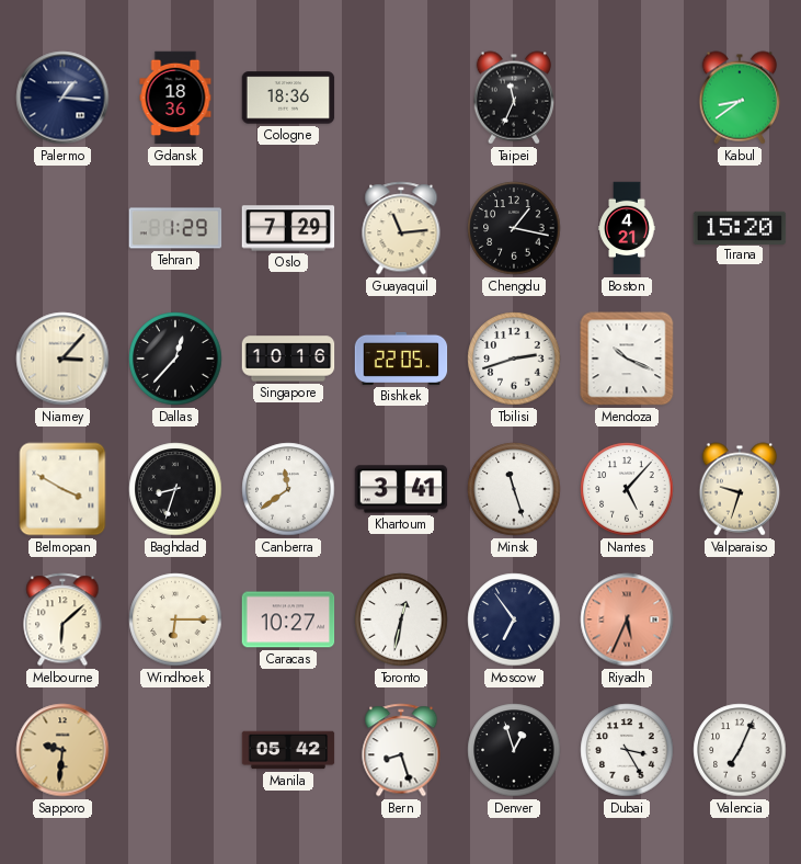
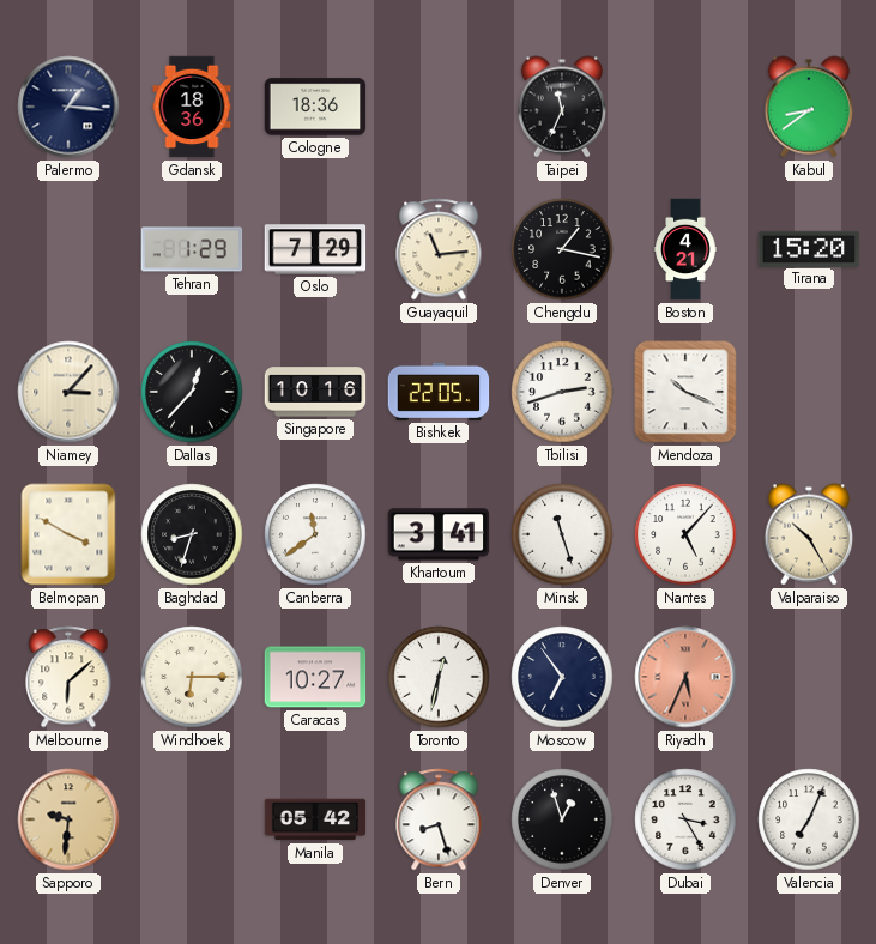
Valparaiso: 9:33 -> 10:25 (809, 534)
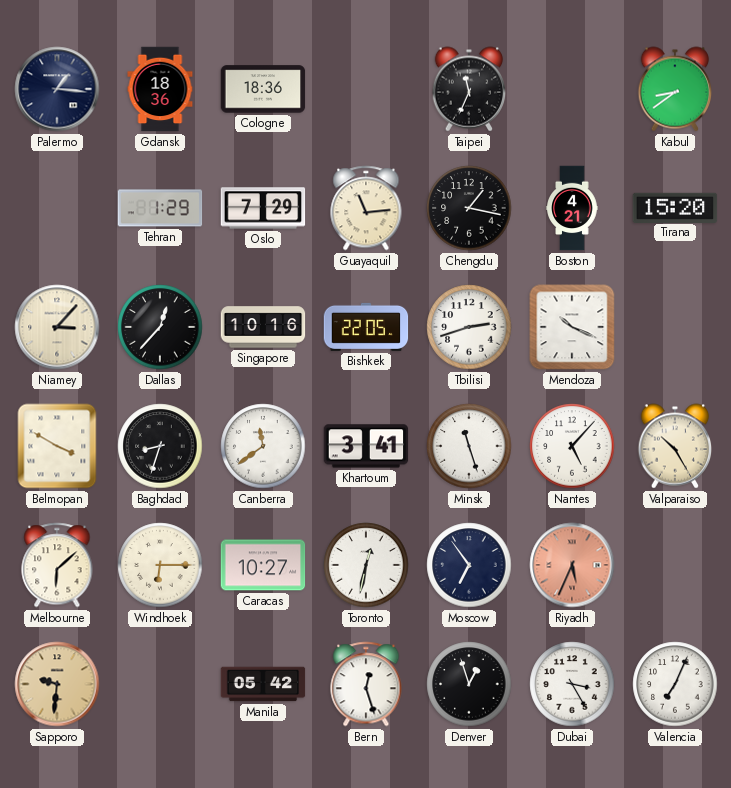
Bern: 8:27 -> 12:27 (366, 684)
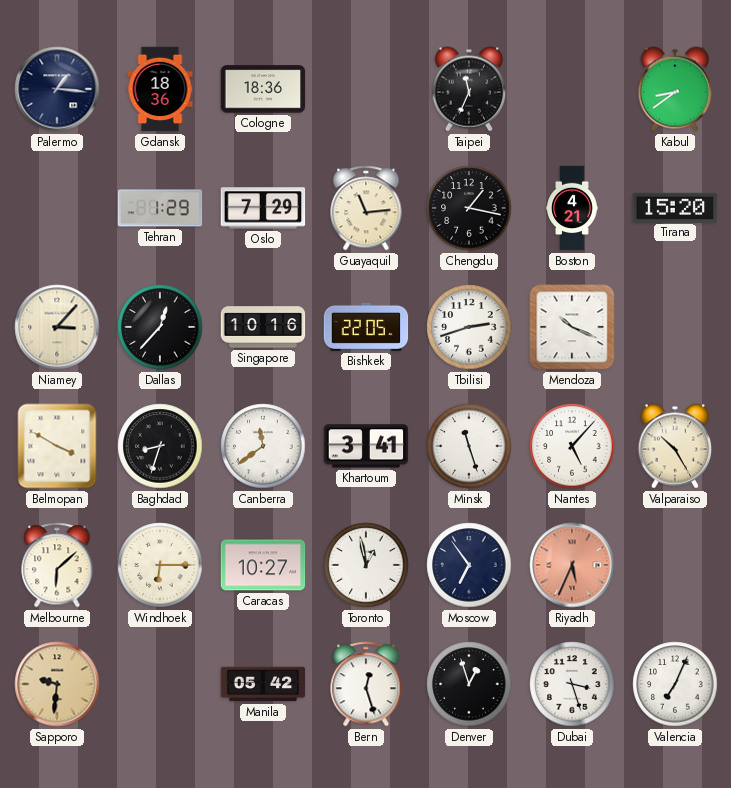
Toronto: 12:32 -> 12:58 (366, 565)
Dubai: 3:25 -> 3:27 (572, 684)
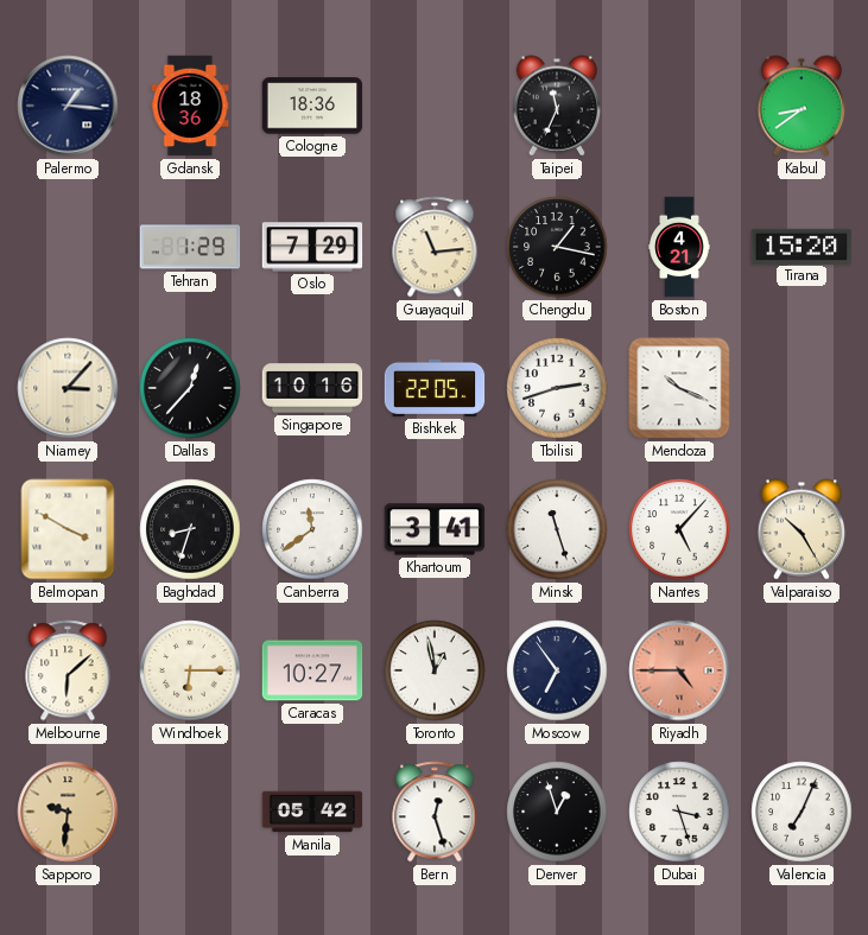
Riyadh: 5:34 -> 4:45 (679, 670)
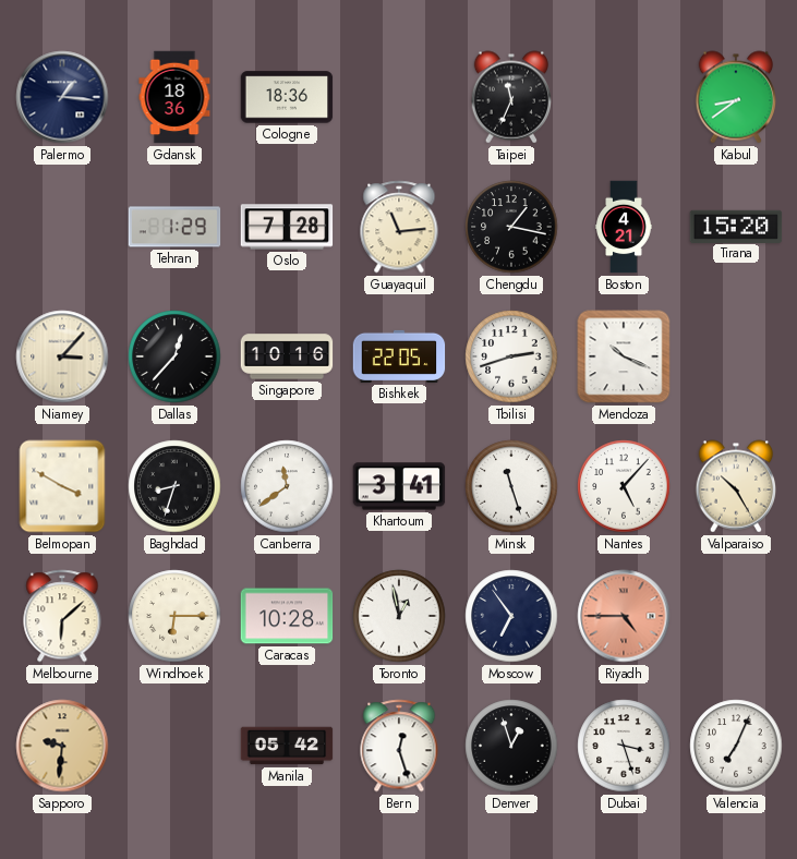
Oslo: 7:29 -> 7:28 (287, 227)
Caracas: 10:27 -> 10:28 (287, 616)
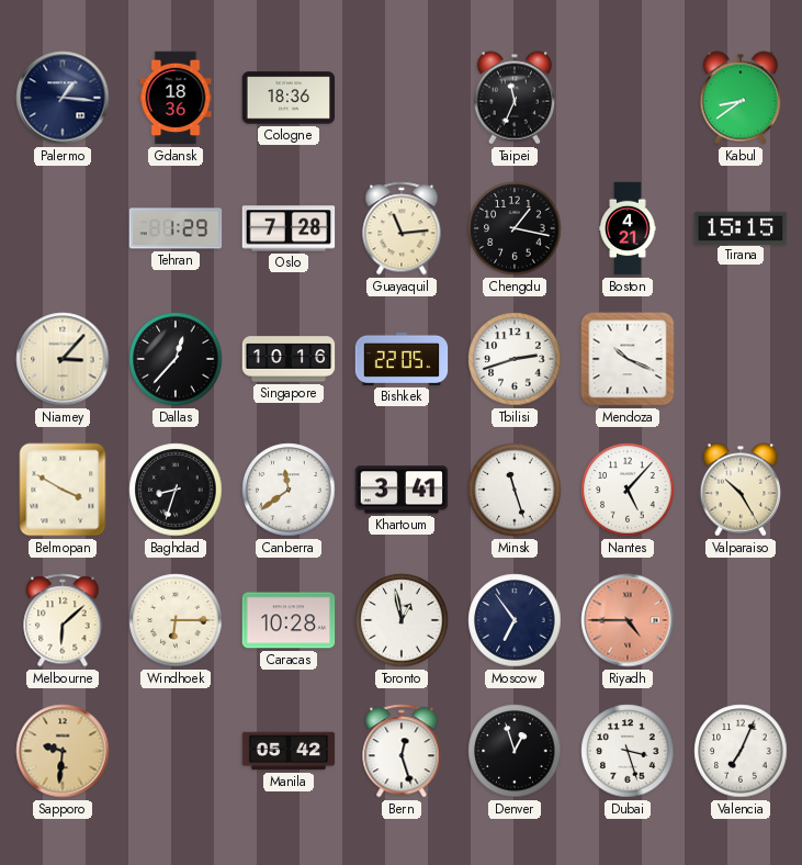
Tirana: 15:20 -> 15:15 (741, 227)
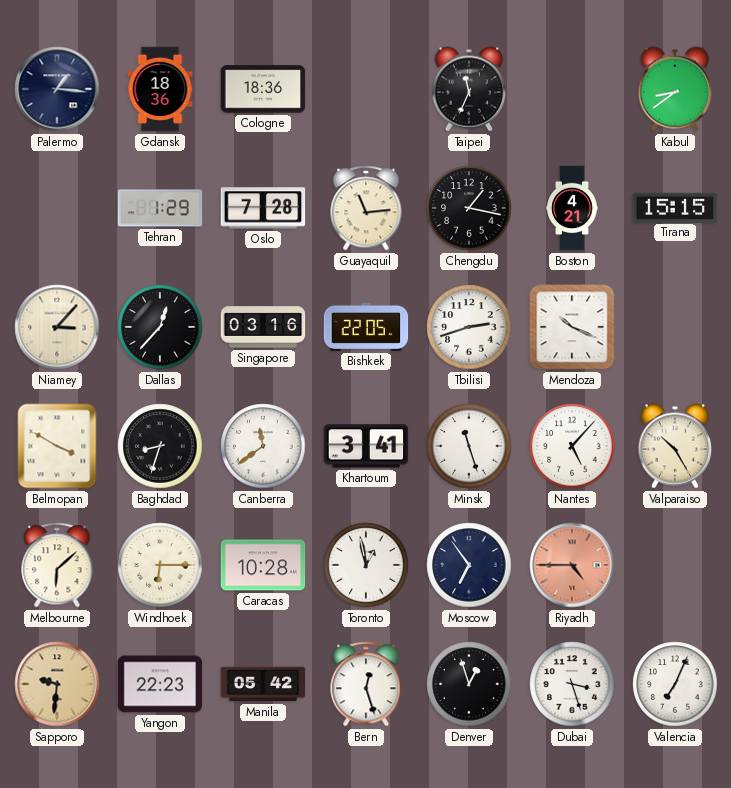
Singapore: 10:16 -> 03:16 (263, 327)
Yangon: none -> 22:23 (160, 684)
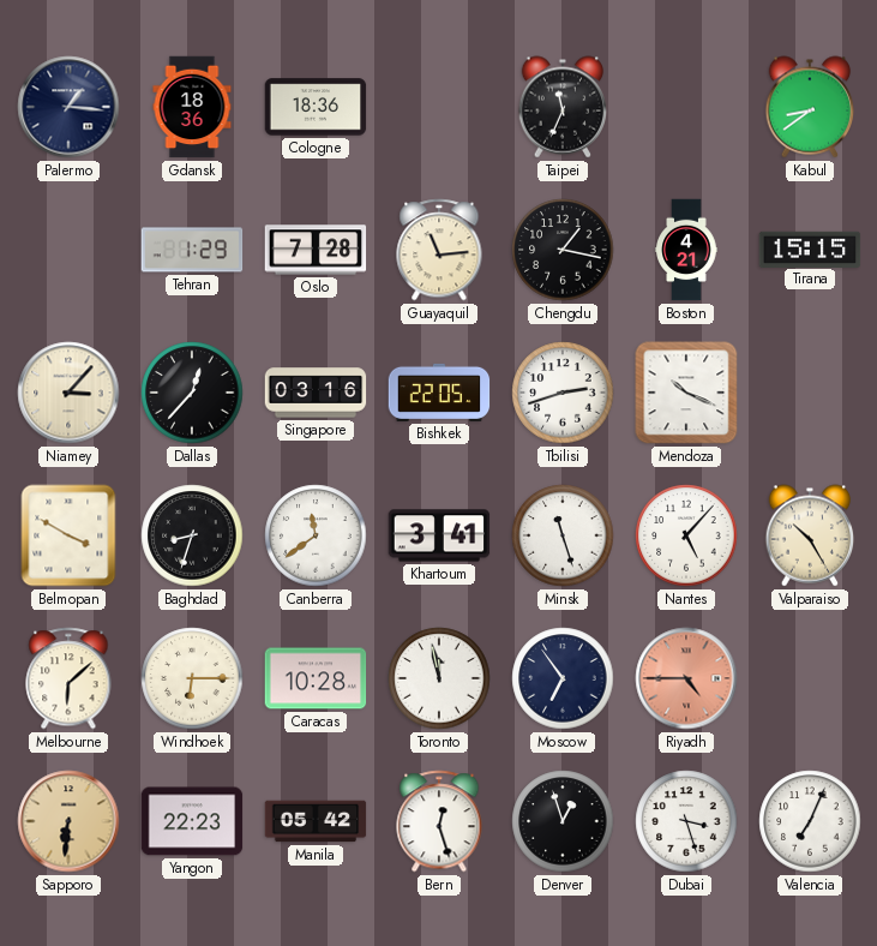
Toronto: 12:58 -> 11:58 (439, 678)
Sapporo: 9:31 -> 6:31 (68, 821)
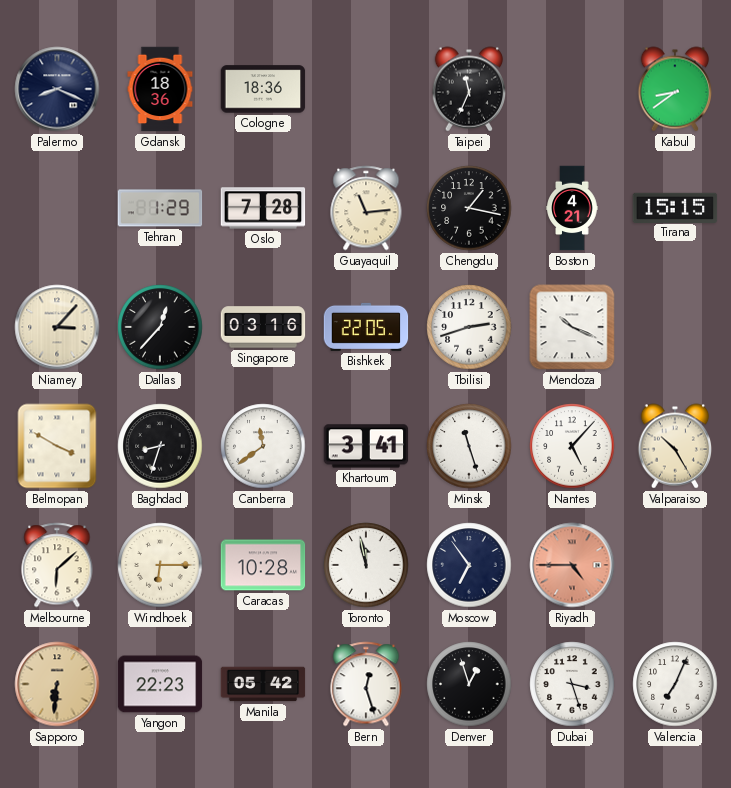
Palermo: 1:16 -> 8:19 (57, 89)
